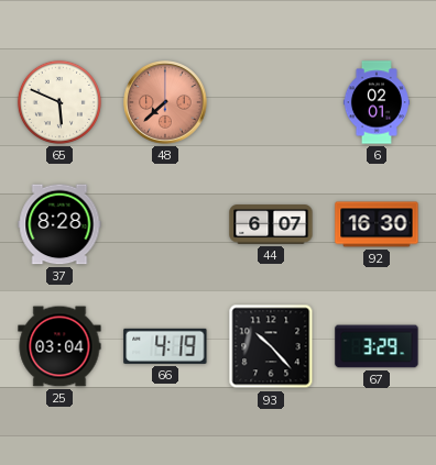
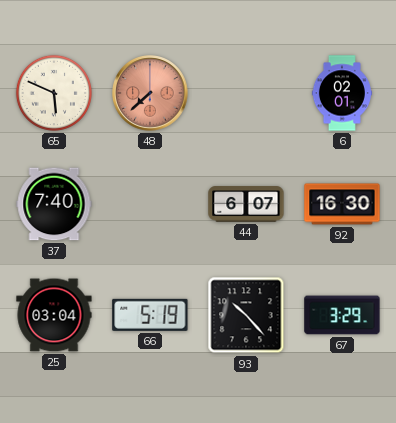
37: 8:28 -> 7:40 (54, 204)
66: 4:19 -> 5:19 (150, 315)
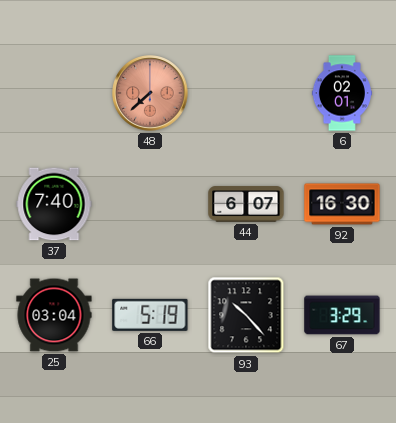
65: 5:49 -> none (54, 93)
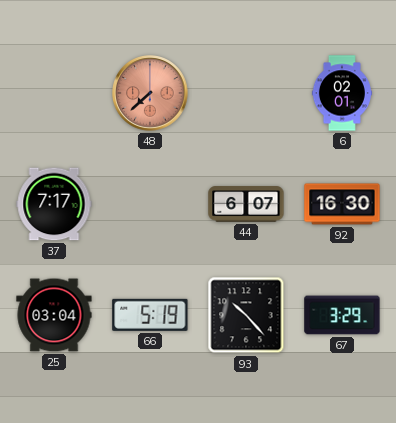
37: 7:40 -> 7:17 (54, 204)
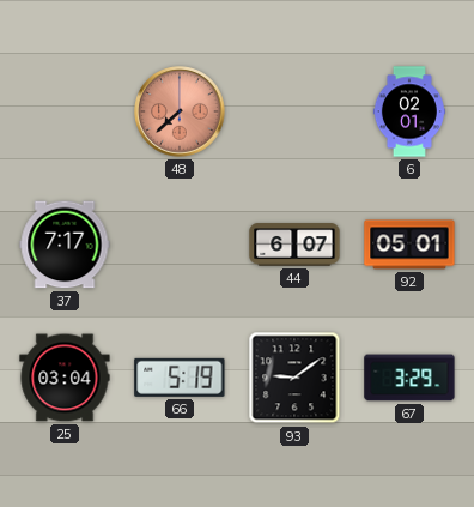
92: 16:30 -> 05:01 (409, 245)
93: 10:23 -> 9:09 (294, 378)
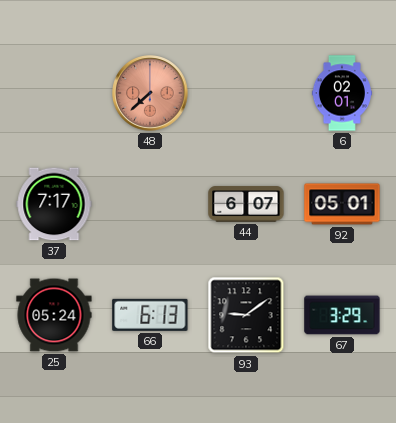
25: 03:04 -> 05:24 (54, 315)
66: 5:19 -> 6:13 (150, 315)
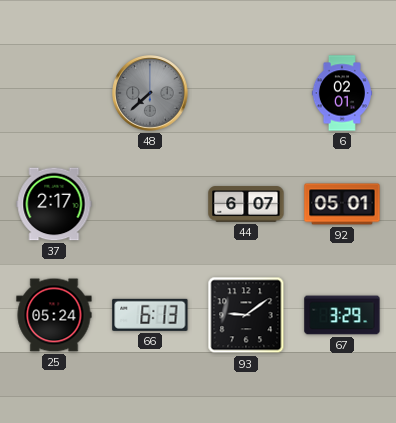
48 dial: salmon -> grey (150, 93)
37: 7:17 -> 2:17 (54, 204)
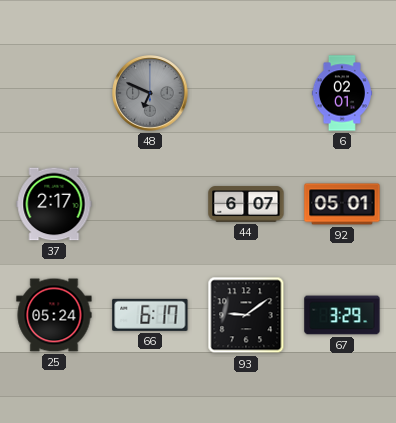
48: 7:38 -> 6:49 (150, 93)
66: 6:13 -> 6:17 (150, 315)
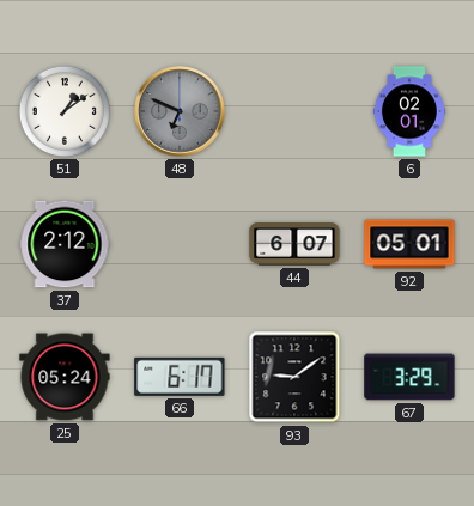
51: none -> 1:09 (65, 111)
37: 2:17 -> 2:12 (65, 244)
